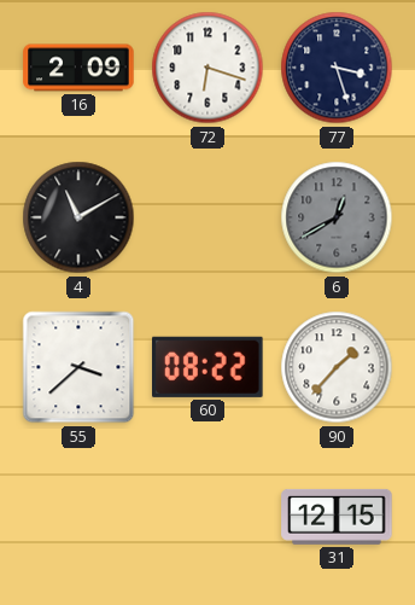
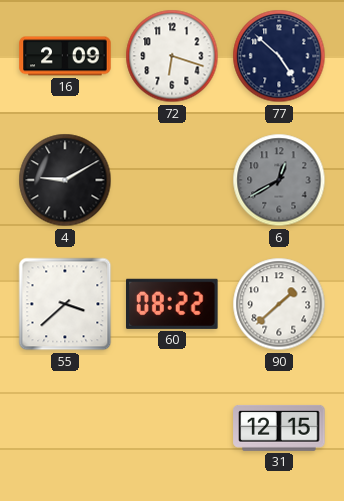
77: 3:27 -> 4:52 (279, 56)
4: 11:10 -> 9:10 (65, 180)
90: 1:37 -> 1:38 (279, 304)
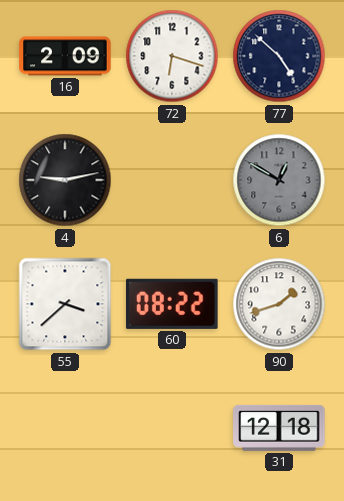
4: 9:10 -> 9:13 (65, 180)
6: 12:40 -> 12:50 (279, 180)
90: 1:38 -> 1:42 (279, 304)
31: 12:15 -> 12:18 (279, 428)
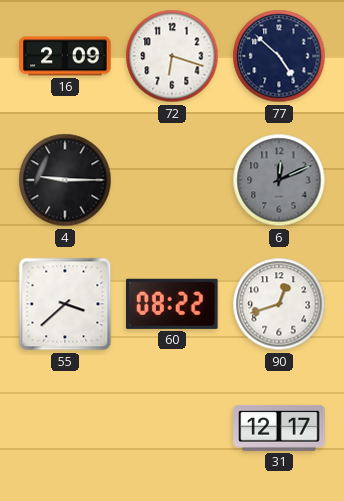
4: 9:13 -> 9:15 (65, 180)
6: 12:50 -> 12:11 (279, 180)
90: 1:42 -> 12:42 (279, 304)
31: 12:18 -> 12:17 (279, 428)
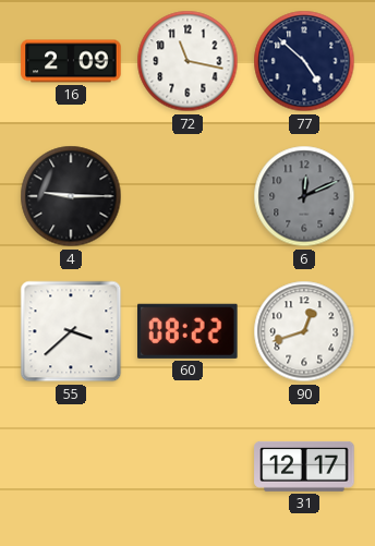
72: 6:18 -> 11:17 (187, 61)
